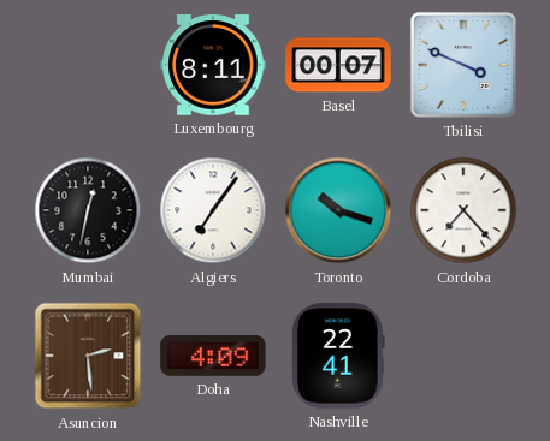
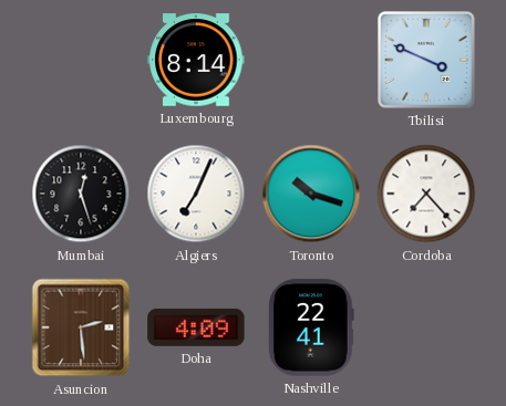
Luxembourg: 8:11 -> 8:14 (196, 60)
Basel: 00:07 -> none (338, 65)
Mumbai: 12:32 -> 12:27 (81, 194)
Algiers: 7:06 -> 7:04 (196, 194)
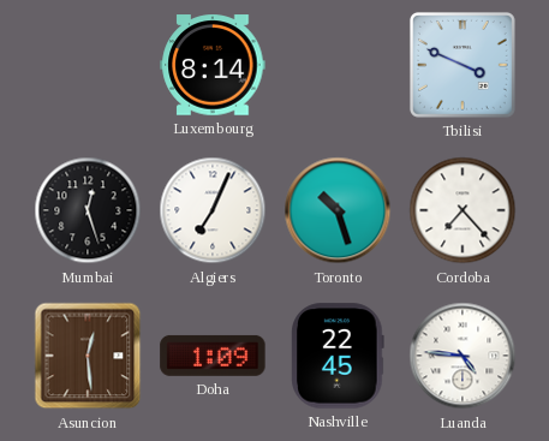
Toronto: 10:18 -> 10:27 (338, 210)
Asuncion: 2:29 -> 12:29 (88, 356)
Doha: 4:09 -> 1:09 (213, 356)
Nashville: 22:41 -> 22:45 (338, 356)
Luanda: none -> 4:46 (463, 356)
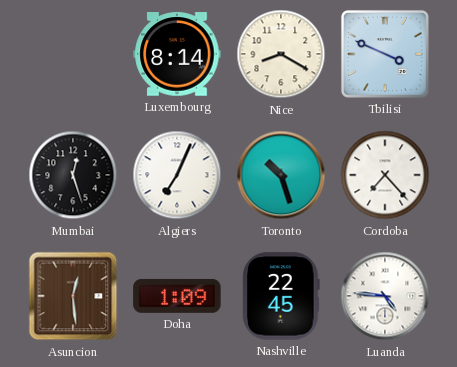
Nice: none -> 8:20 (281, 54)
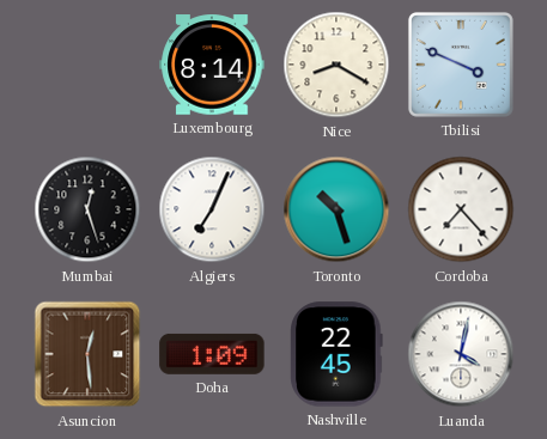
Luanda: 4:46 -> 4:02 (461, 354)
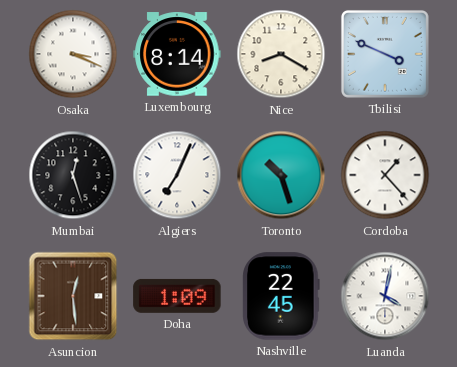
Osaka: none -> 3:19 (73, 54)
Cordoba: 7:23 -> 1:23 (385, 175)
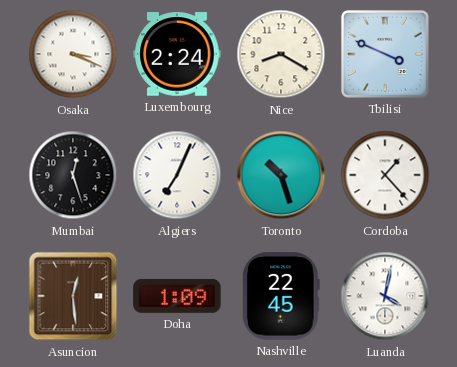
Luxembourg: 8:14 -> 2:24 (177, 54)
